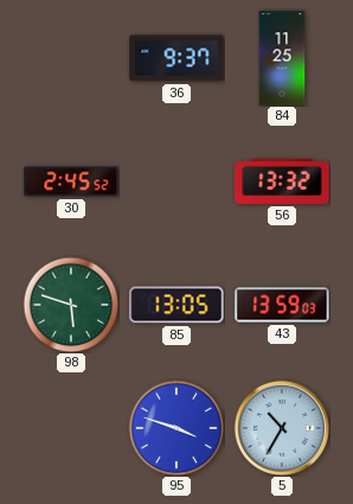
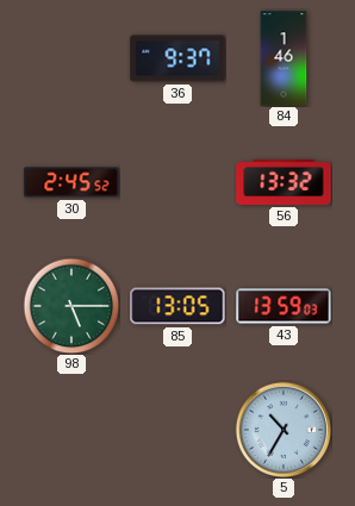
84: 11:25 -> 1:46 (284, 58)
98: 5:48 -> 5:15 (71, 306)
95: 3:48 -> none (176, 428)
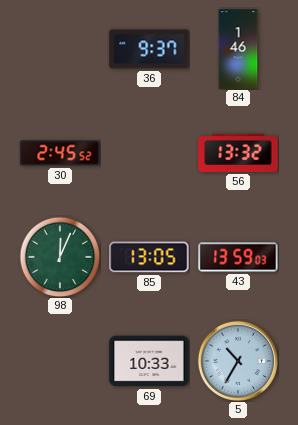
98: 5:15 -> 12:04 (60, 257)
69: none -> 10:33 (149, 361)
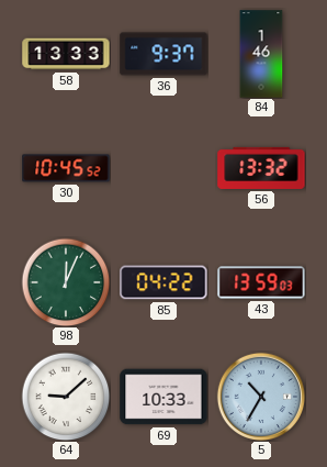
58: none -> 13:33 (66, 54)
30: 2:45 -> 10:45 (66, 168)
85: 13:05 -> 04:22 (163, 282)
64: none -> 9:08 (66, 397)
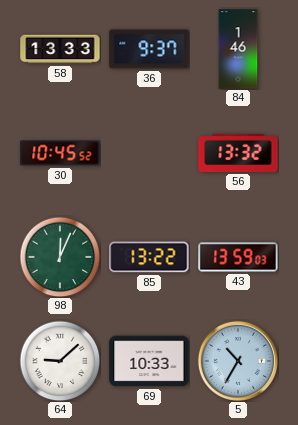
85: 04:22 -> 13:22 (149, 257)
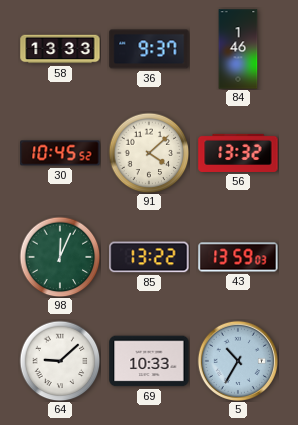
91: none -> 4:08 (149, 153)
